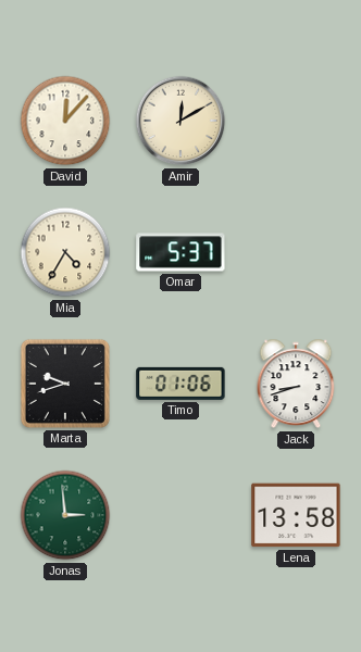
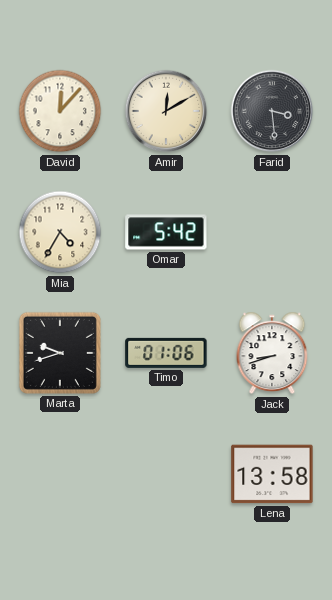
Farid: none -> 3:29 (272, 111)
Omar: 5:37 -> 5:42 (166, 232)
Jonas: 2:59 -> none (65, 515)
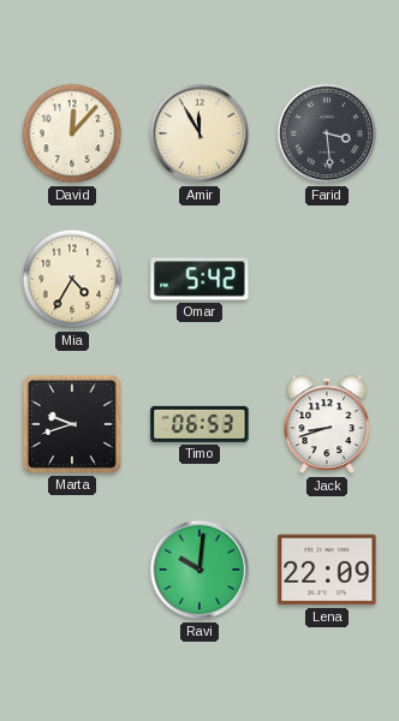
Amir: 12:10 -> 11:55 (199, 133)
Timo: 01:06 -> 06:53 (199, 424)
Ravi: none -> 10:01 (199, 570)
Lena: 13:58 -> 22:09 (327, 570)
